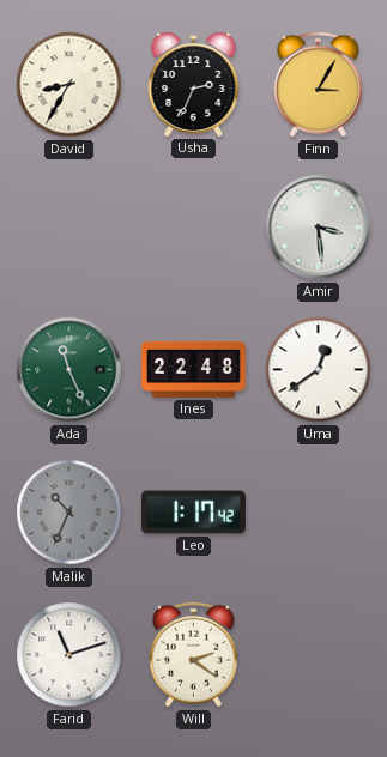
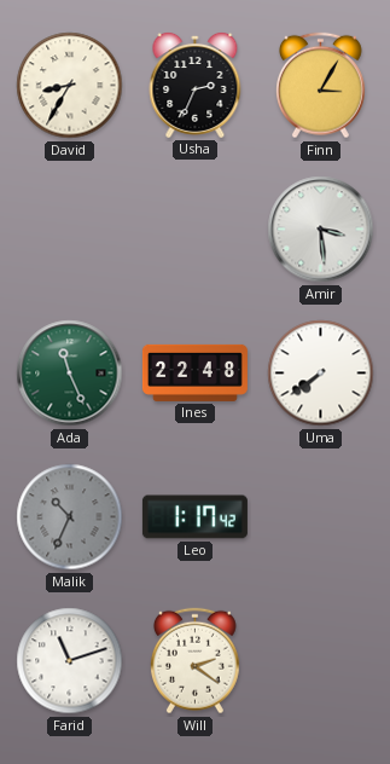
Uma: 12:39 -> 7:39 (321, 374)
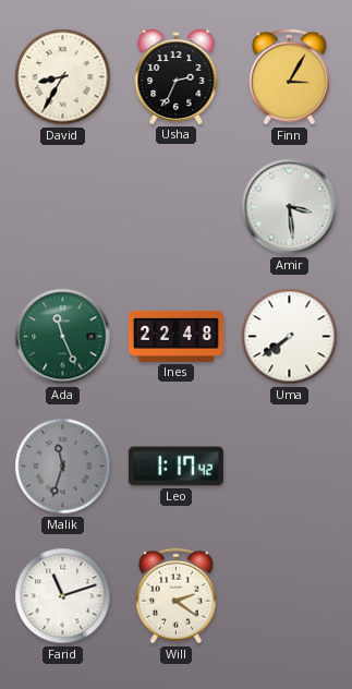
Malik: 10:34 -> 11:33 (63, 467)
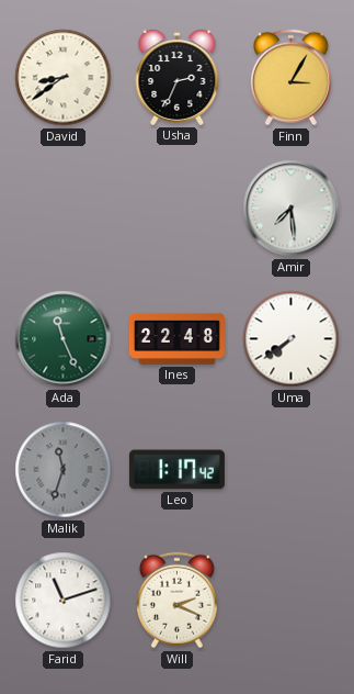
David: 8:35 -> 8:39 (64, 78)
Amir: 3:29 -> 7:29 (292, 209)
Will: 2:21 -> 2:19 (176, 601)
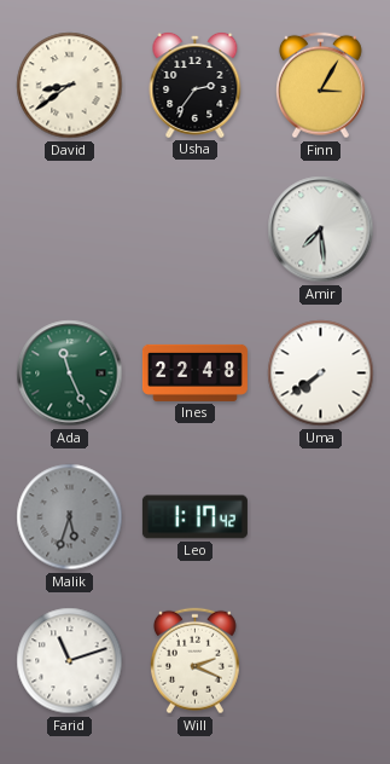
Usha: 2:34 -> 2:36 (196, 85)
Malik: 11:33 -> 5:33 (70, 517)
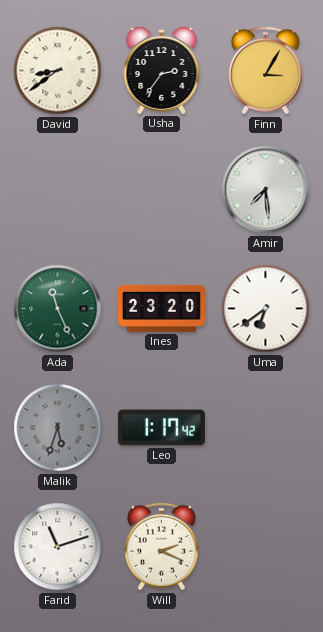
Ines: 22:48 -> 23:20 (161, 308)
Uma: 7:39 -> 6:39 (266, 309)
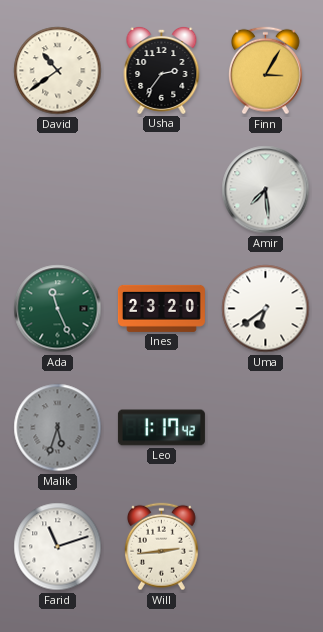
David: 8:39 -> 10:39 (58, 71)
Will: 2:19 -> 2:44 (161, 547)
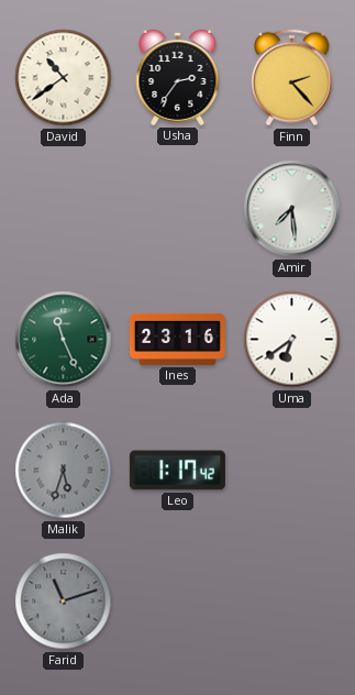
Finn: 3:05 -> 2:23 (291, 78)
Ines: 23:20 -> 23:16 (177, 339)
Farid dial: white -> grey (64, 602)
Will: 2:44 -> none (161, 547)
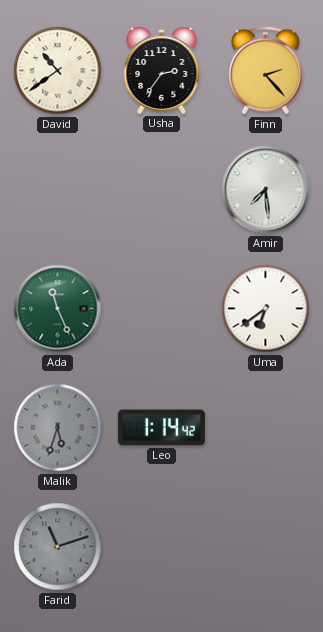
Ines: 23:16 -> none (177, 339)
Leo: 1:17 -> 1:14 (161, 428)
